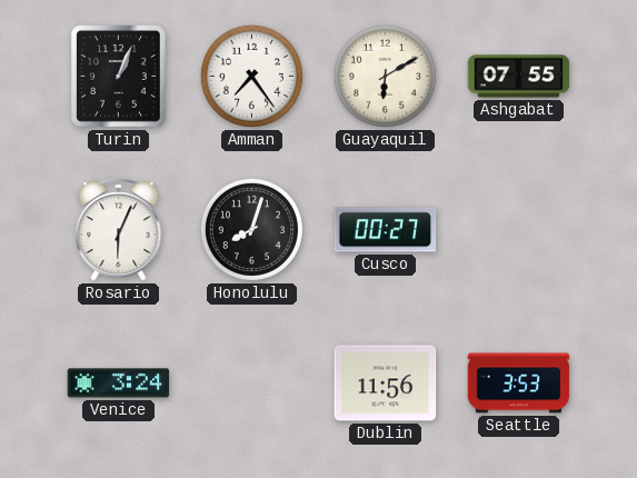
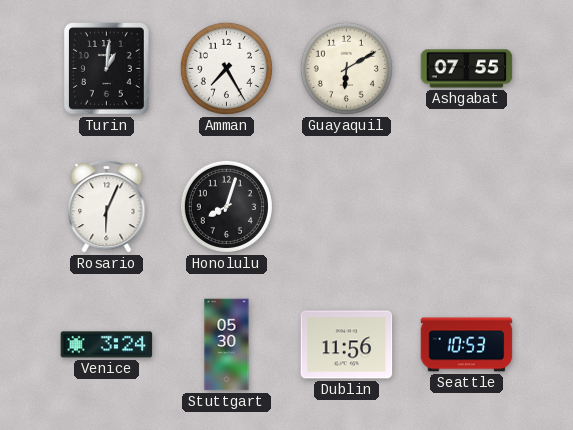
Turin: 1:04 -> 1:01 (107, 69)
Amman: 7:24 -> 7:25 (226, 68)
Cusco: 00:27 -> none (386, 230)
Stuttgart: none -> 05:30 (227, 345)
Seattle: 3:53 -> 10:53 (467, 345)
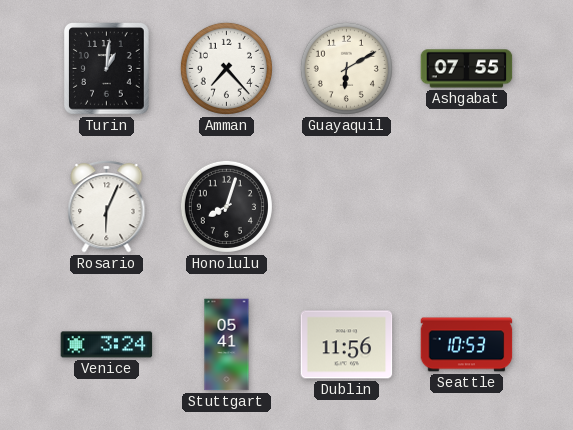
Amman: 7:25 -> 7:23 (226, 68)
Stuttgart: 05:30 -> 05:41 (227, 345)
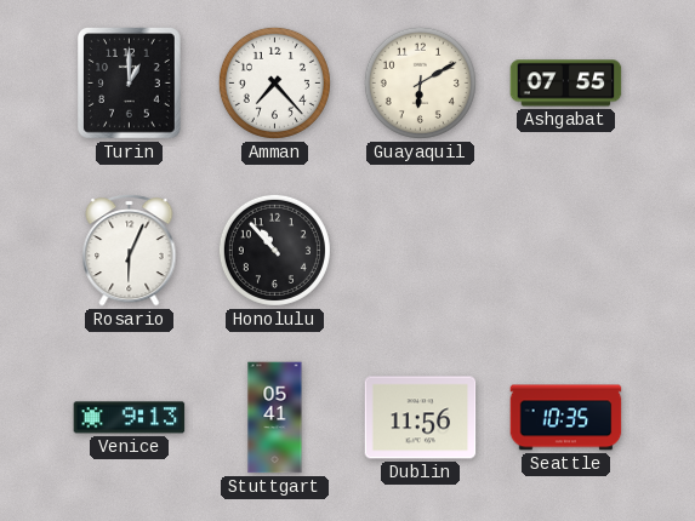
Turin: 1:01 -> 1:00 (130, 84)
Honolulu: 8:03 -> 10:53 (274, 250)
Venice: 3:24 -> 9:13 (130, 418)
Seattle: 10:53 -> 10:35 (566, 418)
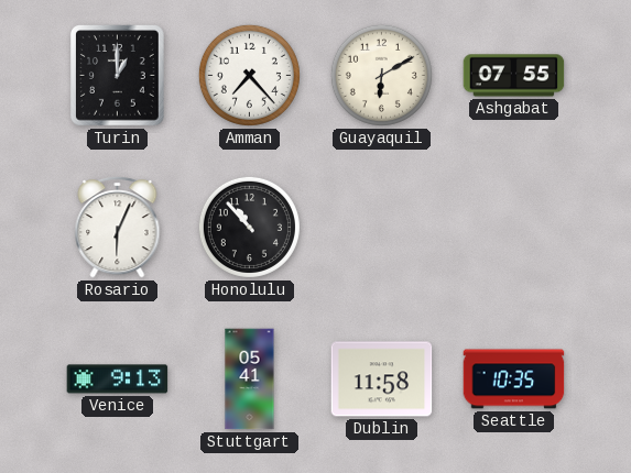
Dublin: 11:56 -> 11:58 (382, 380)
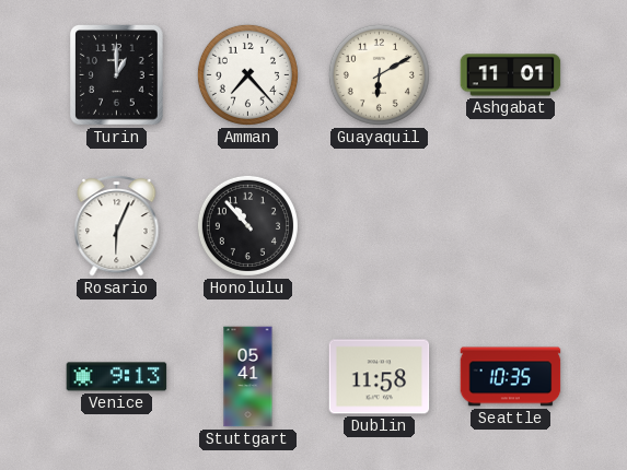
Ashgabat: 07:55 -> 11:01 (511, 75)
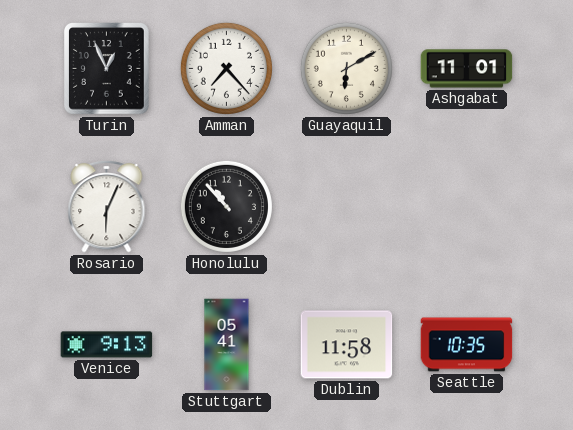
Turin: 1:00 -> 12:56 (107, 69)
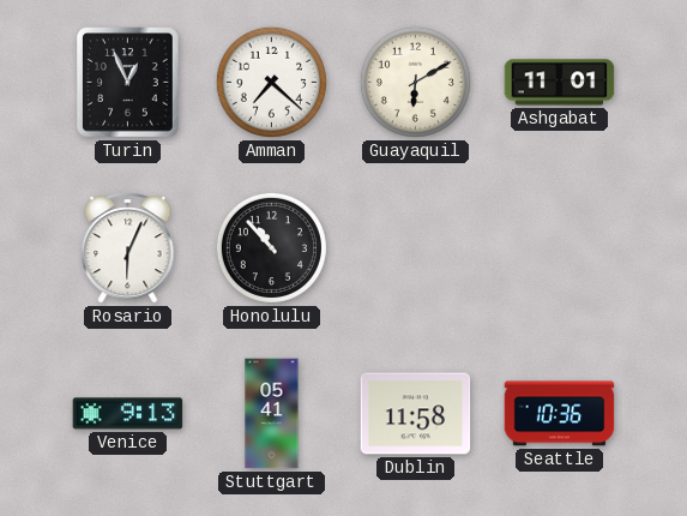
Amman: 7:23 -> 7:22 (271, 82)
Seattle: 10:35 -> 10:36 (560, 414)
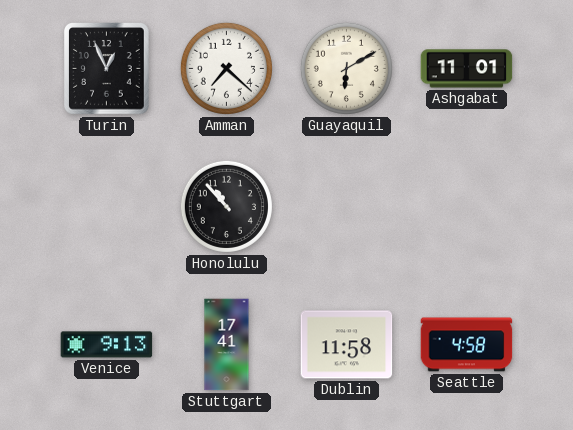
Rosario: 6:04 -> none (128, 247)
Stuttgart: 05:41 -> 17:41 (227, 345)
Seattle: 10:36 -> 4:58 (467, 345)
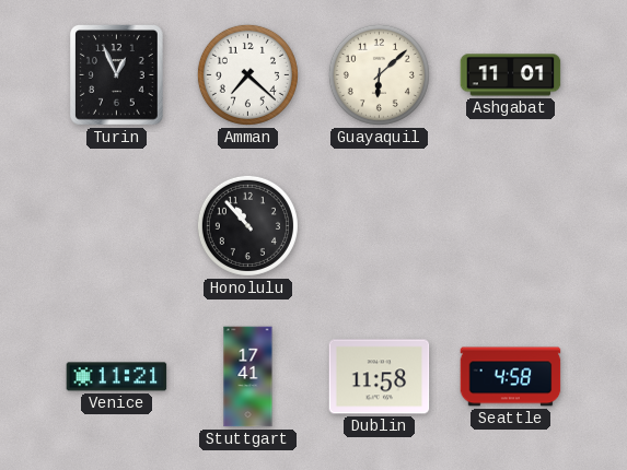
Guayaquil: 6:10 -> 6:08 (379, 74)
Venice: 9:13 -> 11:21 (117, 377)
